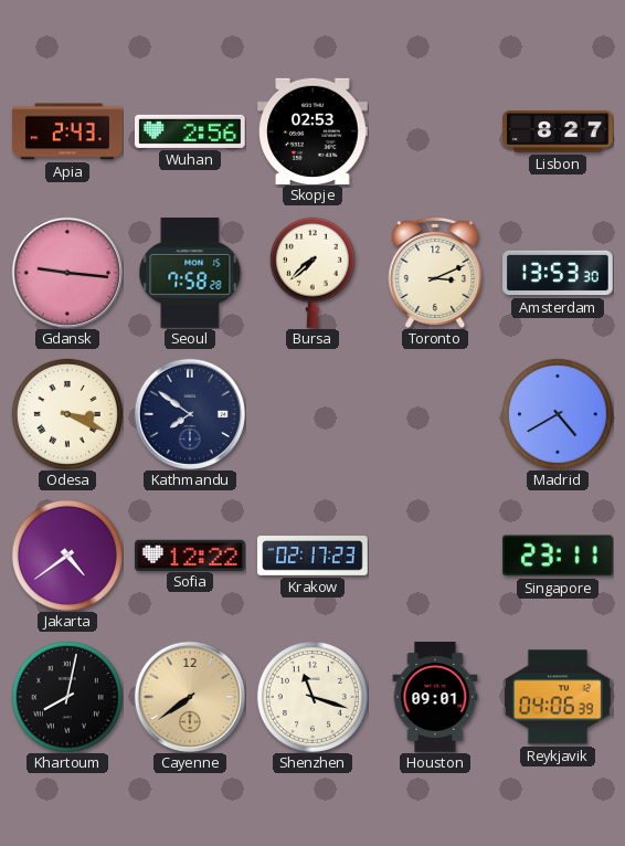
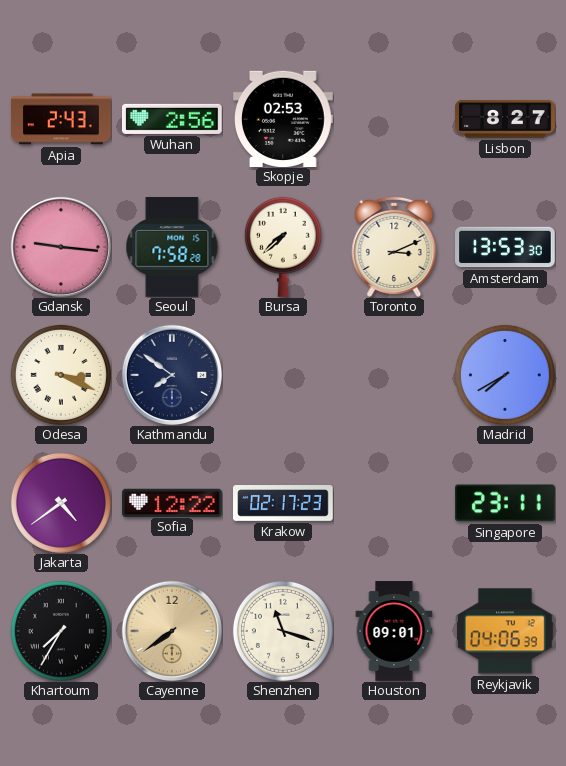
Madrid: 4:40 -> 7:40 (505, 375)
Khartoum: 8:02 -> 7:35 (61, 631)
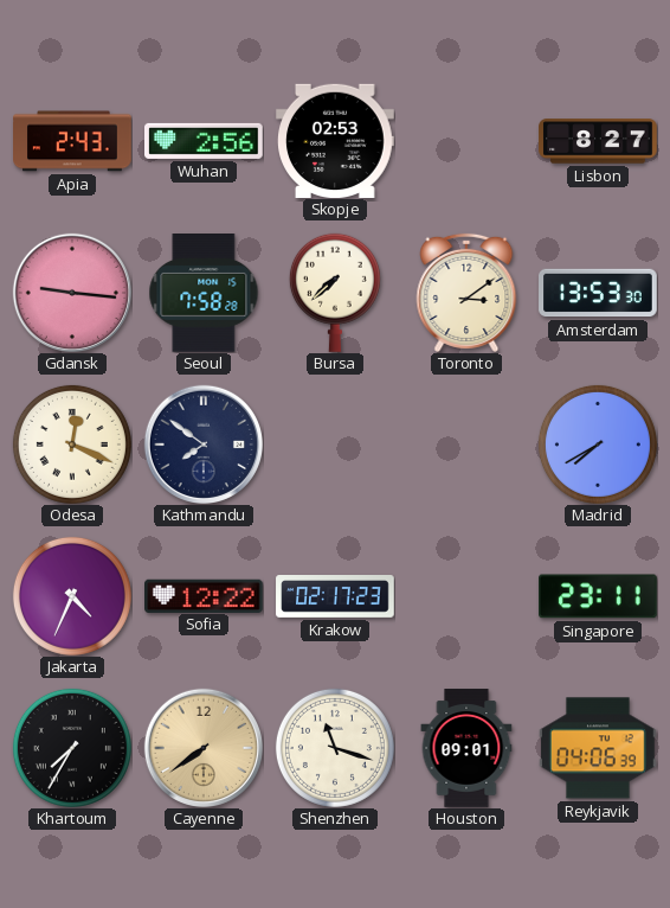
Toronto: 3:11 -> 3:09 (466, 293)
Odesa: 3:19 -> 12:19 (72, 445)
Jakarta: 4:39 -> 4:34 (72, 596)
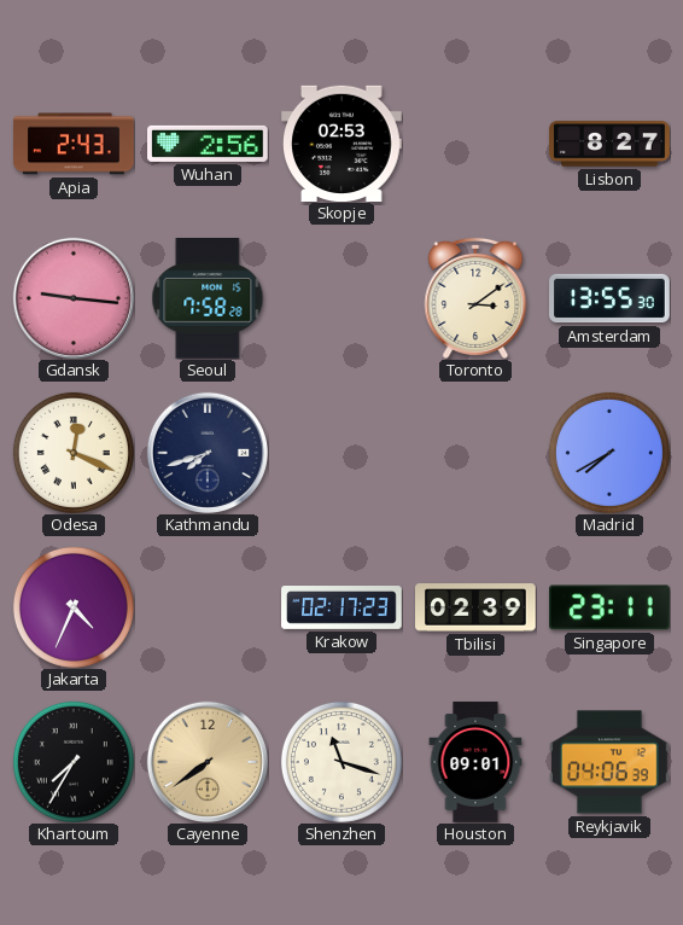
Bursa: 7:38 -> none (335, 293)
Amsterdam: 13:53 -> 13:55 (609, 298)
Kathmandu: 7:51 -> 7:42 (206, 452)
Sofia: 12:22 -> none (205, 595)
Tbilisi: none -> 02:39 (477, 607)
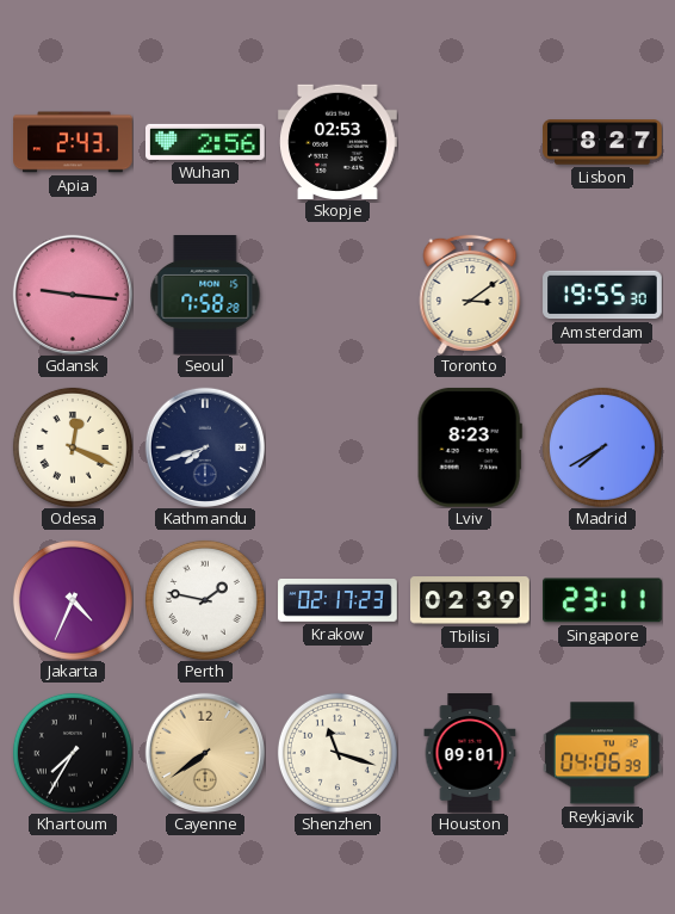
Amsterdam: 13:55 -> 19:55 (602, 295)
Lviv: none -> 8:23 (470, 447)
Perth: none -> 1:47 (205, 600)
